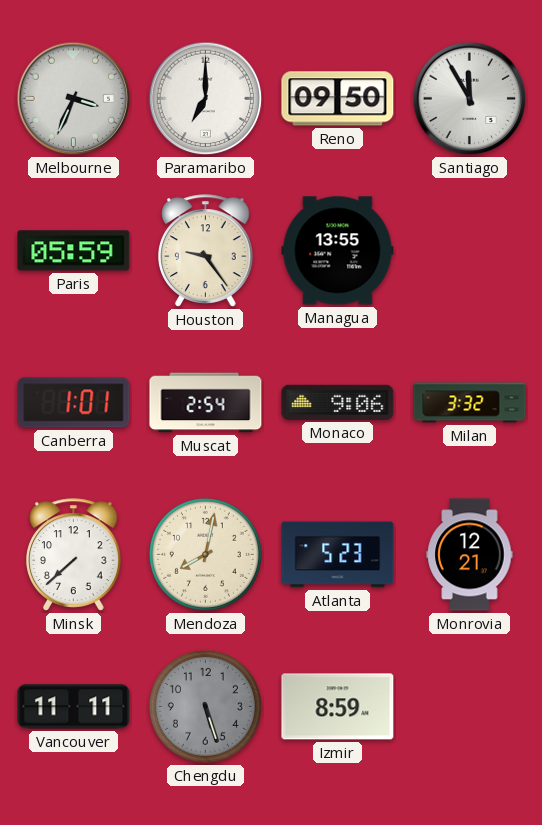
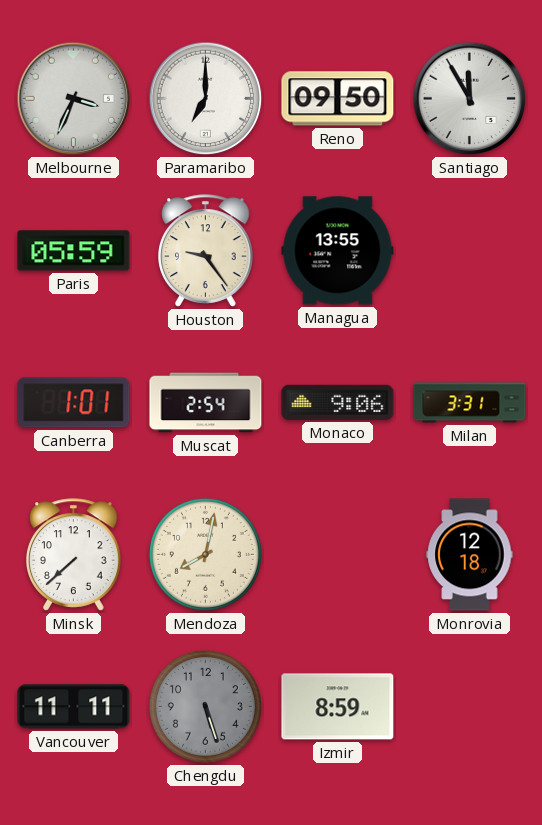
Milan: 3:32 -> 3:31 (470, 403)
Atlanta: 5:23 -> none (338, 555)
Monrovia: 12:21 -> 12:18 (470, 555)
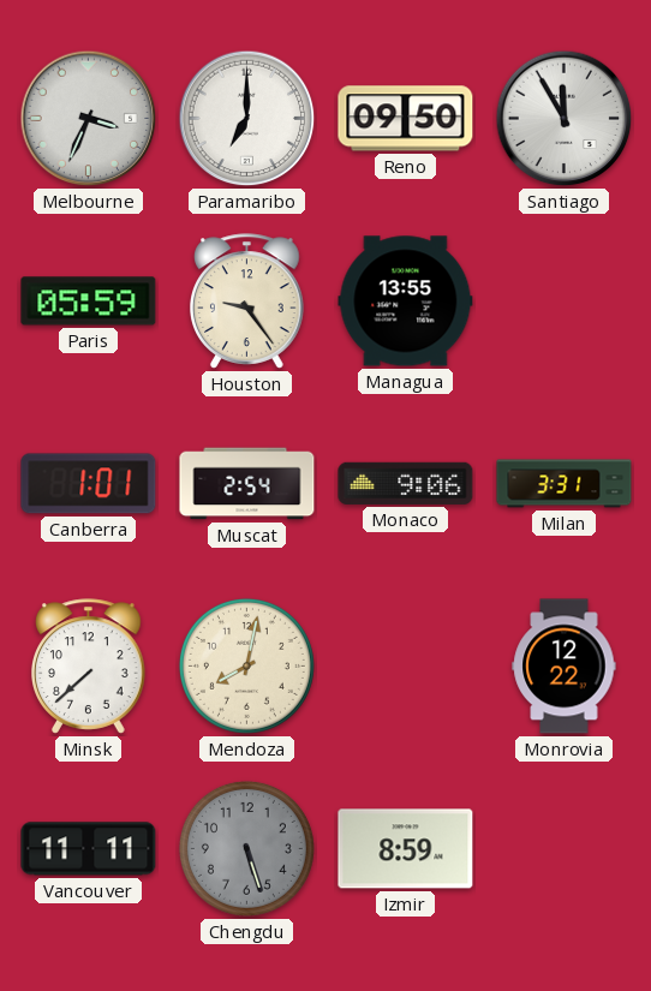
Monrovia: 12:18 -> 12:22 (565, 667)
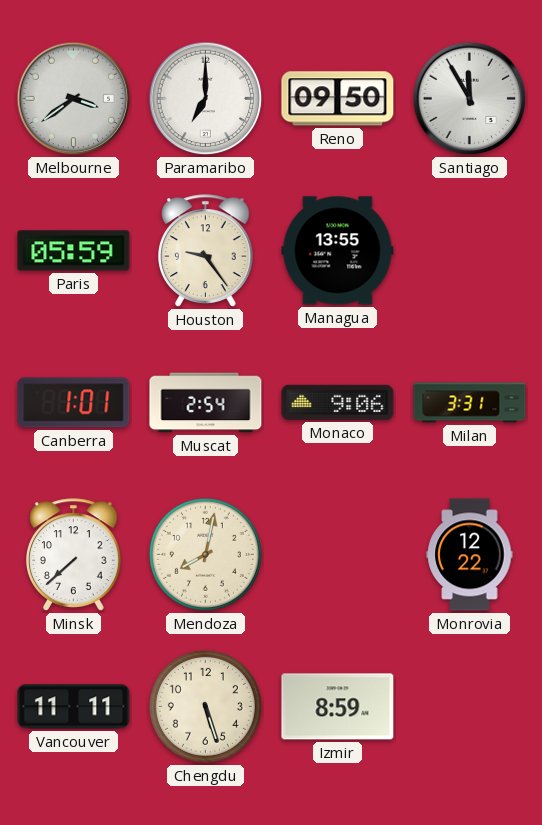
Melbourne: 3:34 -> 3:39 (74, 99)
Chengdu dial: grey -> cream (205, 706)
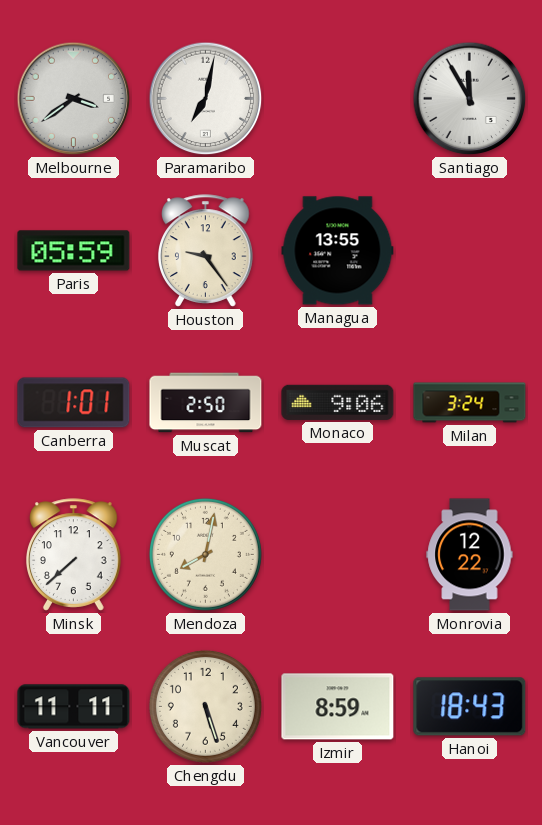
Paramaribo: 7:00 -> 7:02 (206, 99)
Reno: 09:50 -> none (338, 99)
Muscat: 2:54 -> 2:50 (206, 403)
Milan: 3:31 -> 3:24 (470, 403)
Hanoi: none -> 18:43 (470, 707)
